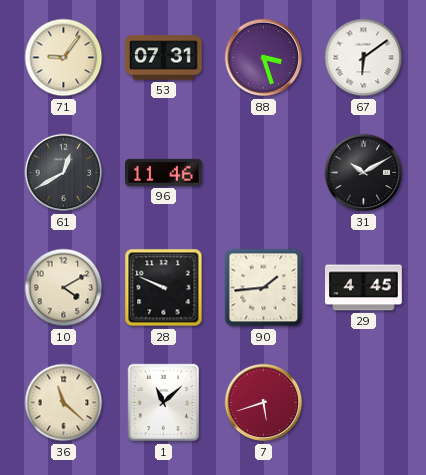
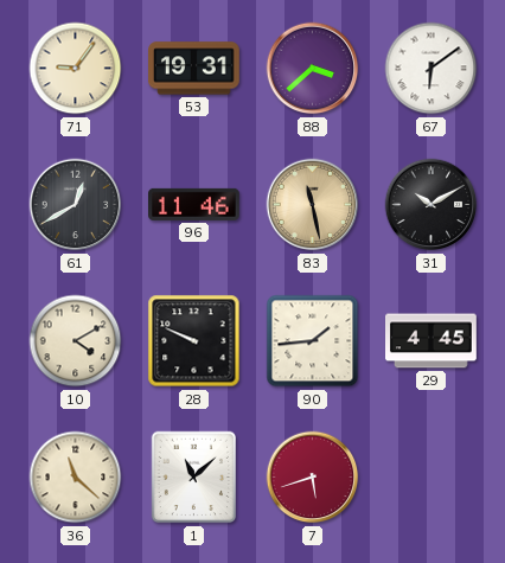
53: 07:31 -> 19:31 (194, 69)
88: 3:27 -> 3:38 (313, 69)
83: none -> 11:28 (313, 205)
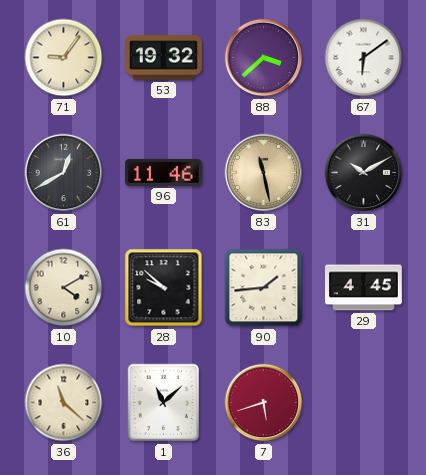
53: 19:31 -> 19:32 (164, 58)
28: 9:49 -> 9:52 (164, 288)
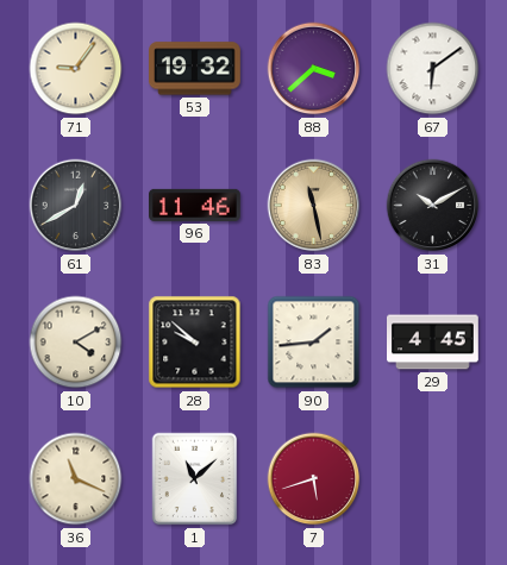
36: 11:22 -> 11:19 (76, 479)
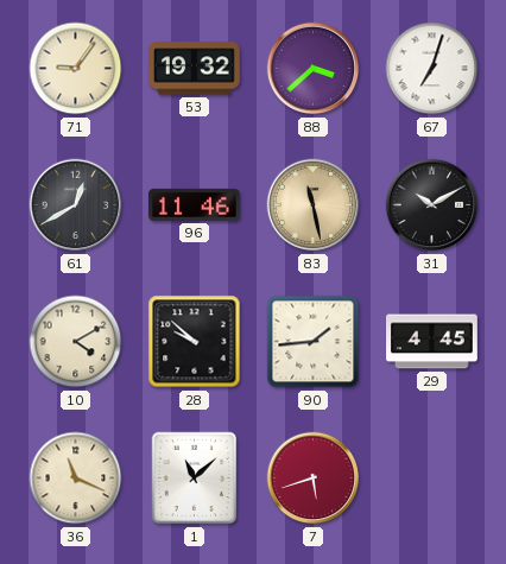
67: 6:09 -> 7:03 (432, 69)
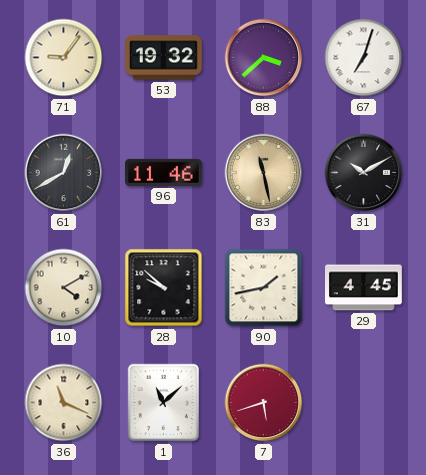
90: 1:44 -> 1:43 (264, 288)
